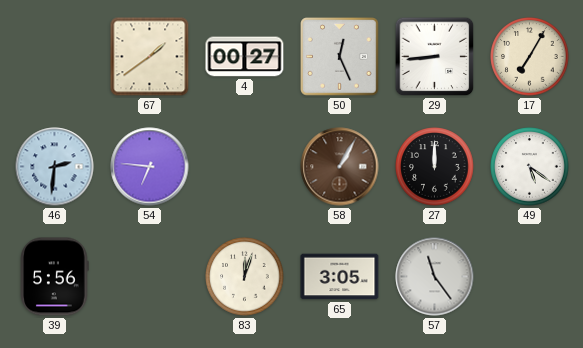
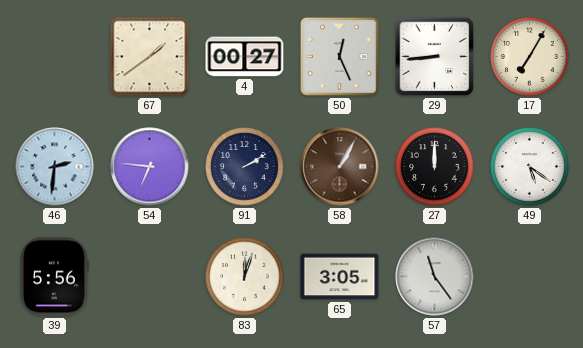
91: none -> 2:10 (245, 167)
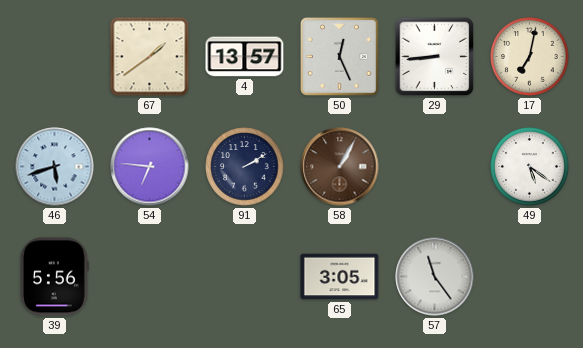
4: 00:27 -> 13:57 (245, 57)
17: 7:05 -> 7:02 (530, 57)
46: 2:31 -> 5:42 (55, 167)
27: 12:00 -> none (435, 167)
83: 12:03 -> none (245, 277)
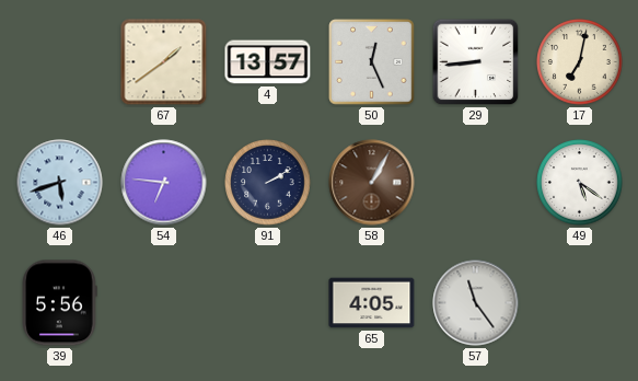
65: 3:05 -> 4:05 (372, 303)
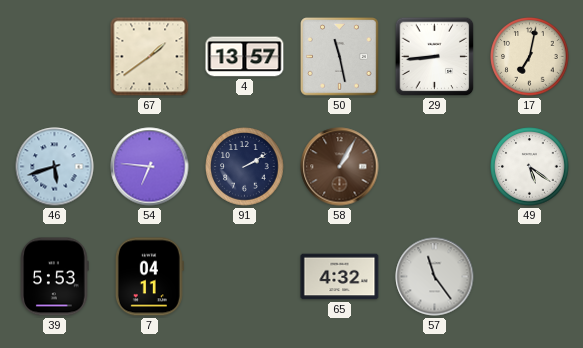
50: 12:26 -> 11:28 (340, 57)
39: 5:56 -> 5:53 (55, 277)
7: none -> 04:11 (149, 277)
65: 4:05 -> 4:32 (340, 277)
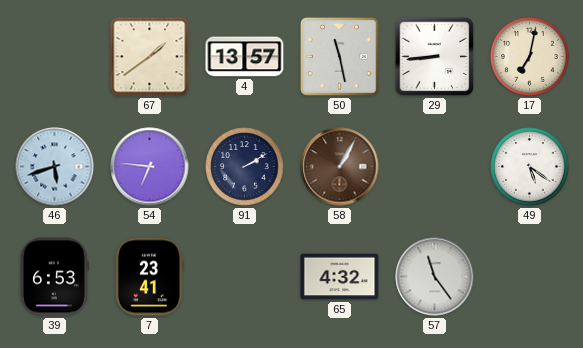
39: 5:53 -> 6:53 (55, 277)
7: 04:11 -> 23:41 (149, 277)
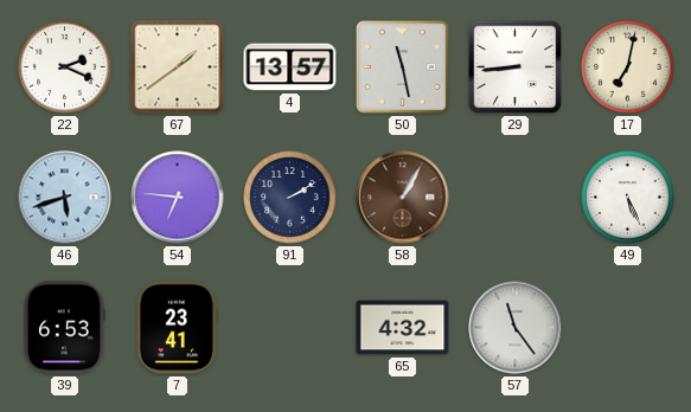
22: none -> 2:19 (65, 67)
49: 5:21 -> 5:26 (628, 198)
